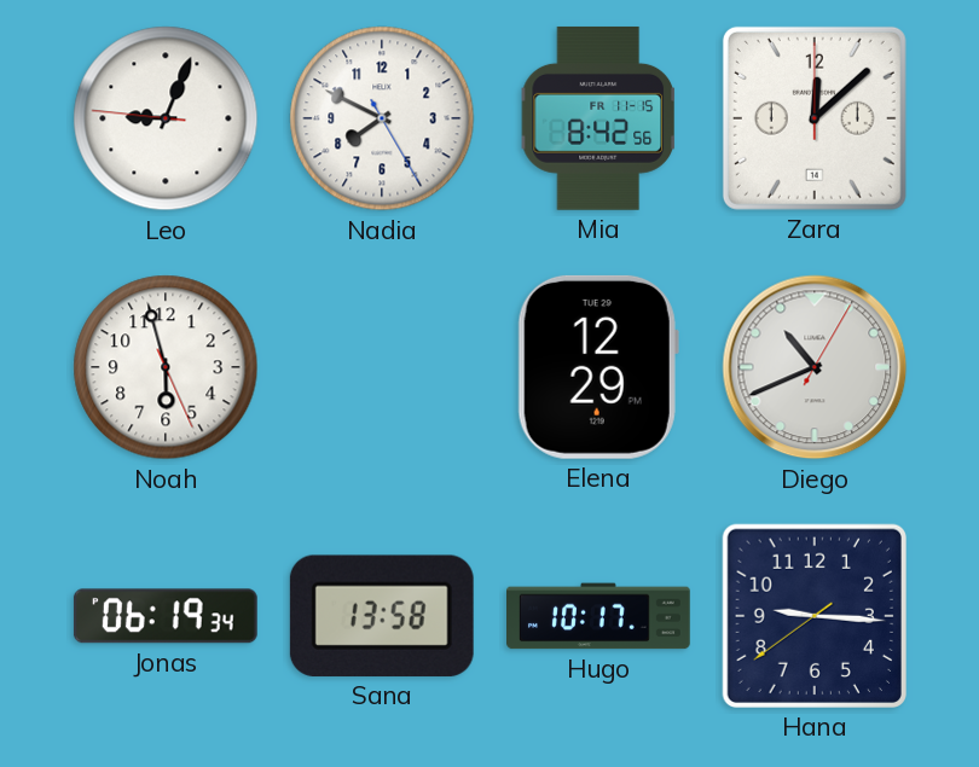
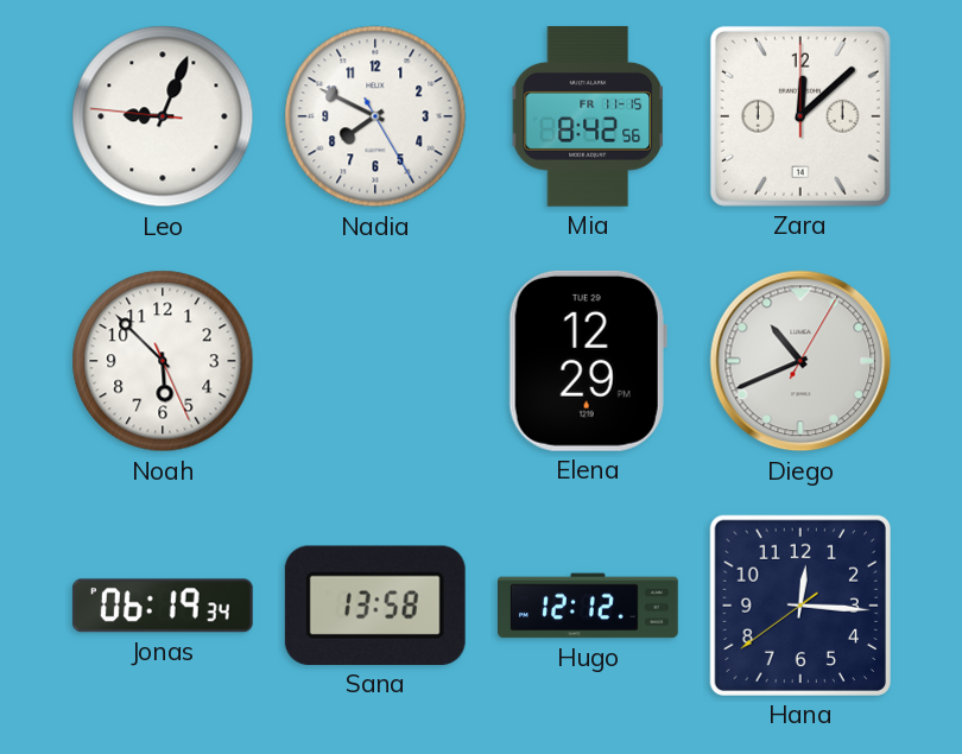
Noah: 5:57 -> 5:52 (163, 361)
Hugo: 10:17 -> 12:12 (589, 606)
Hana: 9:15 -> 12:15 (800, 606)
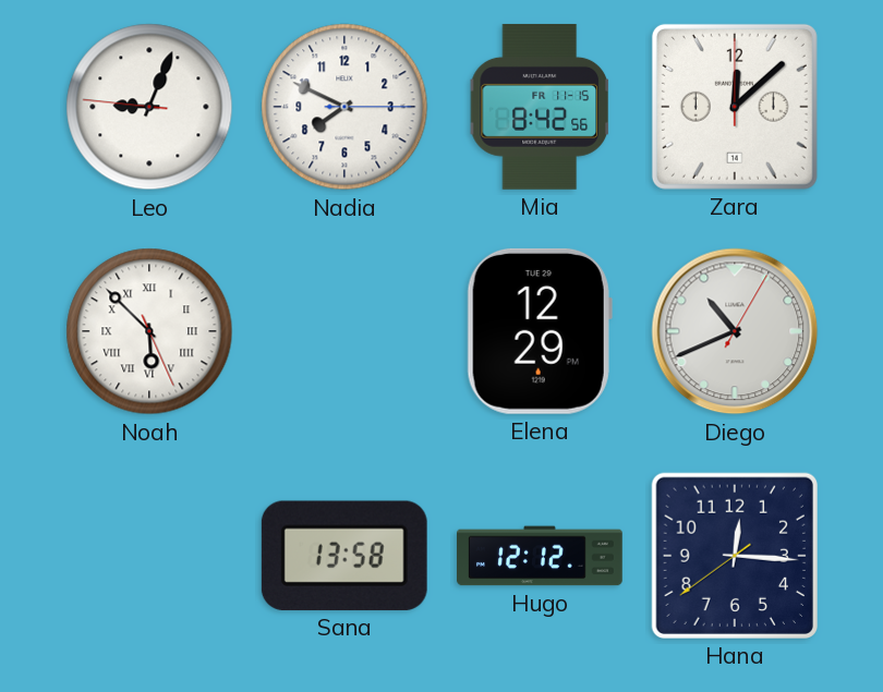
Nadia: 7:49:25 -> 7:49:15 (344, 107)
Noah numerals: Arabic -> Roman (149, 331)
Jonas: 06:19 -> none (163, 606)
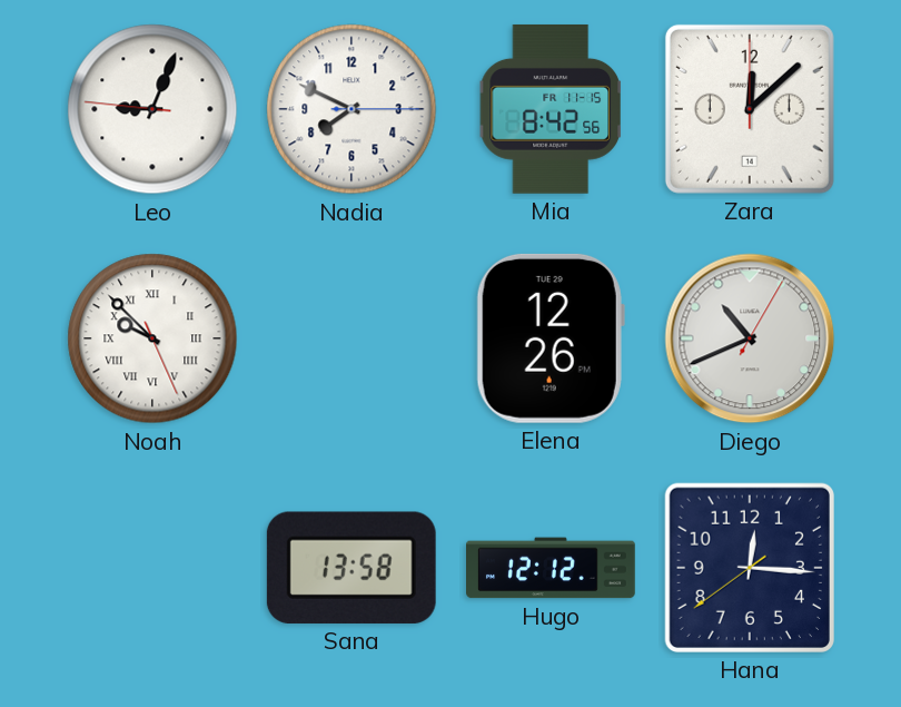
Noah: 5:52 -> 9:52 (152, 338)
Elena: 12:29 -> 12:26 (551, 338)
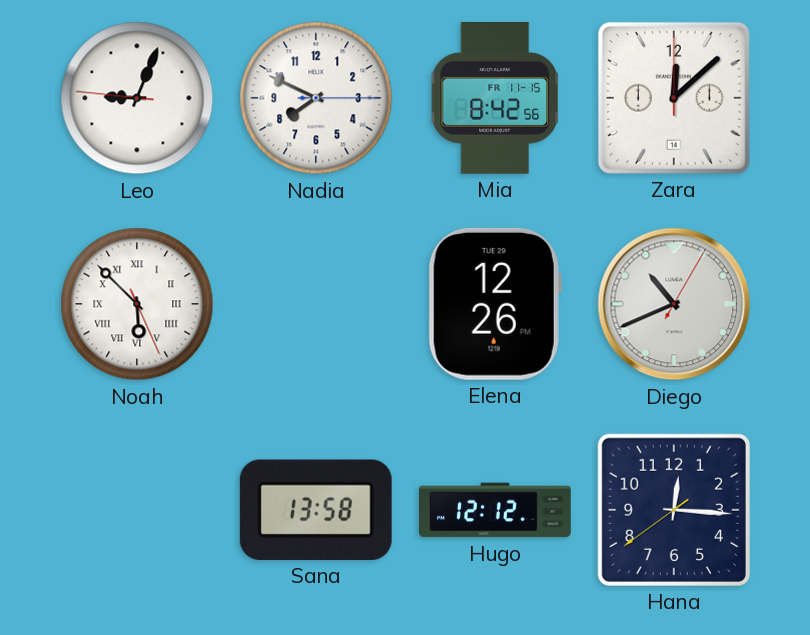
Noah: 9:52 -> 5:52 (137, 304)
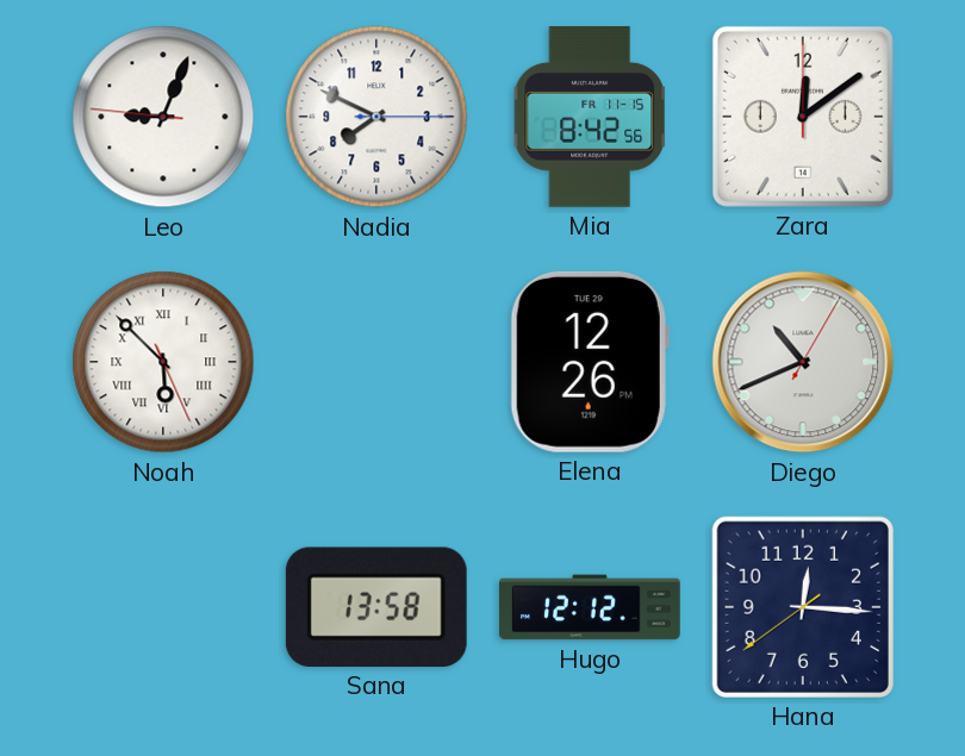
Zara: 12:08 -> 12:09 (803, 117)
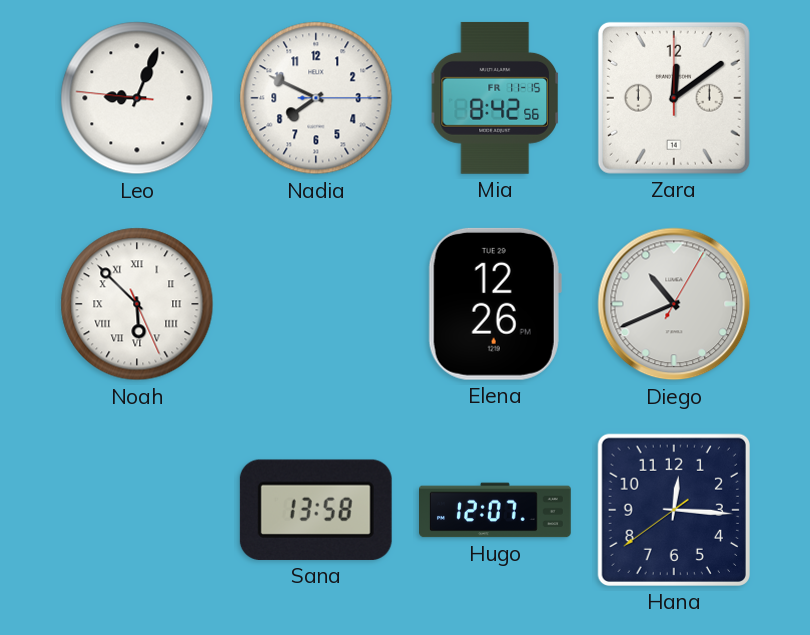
Hugo: 12:12 -> 12:07 (496, 510)
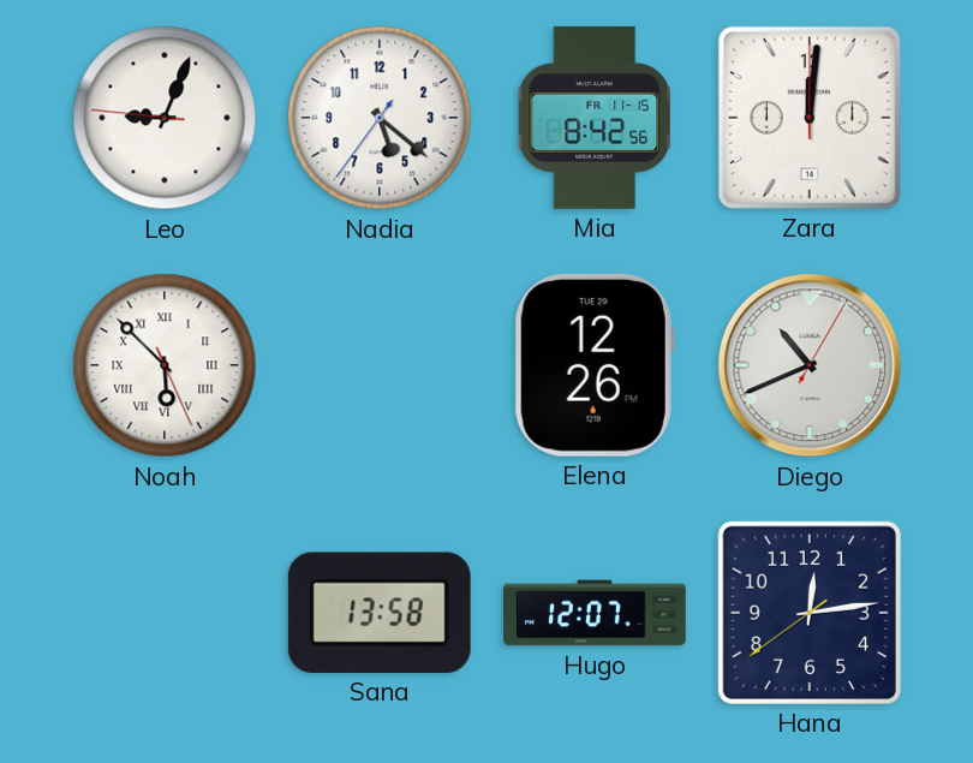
Nadia: 7:49 -> 5:21 (380, 118)
Zara: 12:09 -> 12:01 (810, 118)
Hana: 12:15 -> 12:13 (810, 613)
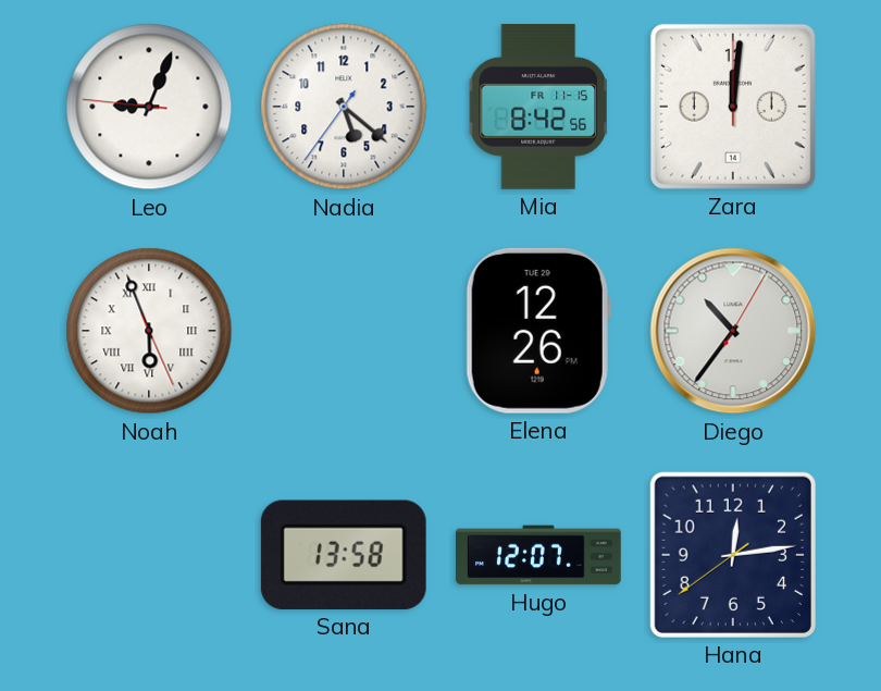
Noah: 5:52 -> 5:56 (149, 331)
Diego: 10:41 -> 10:36 (733, 331)
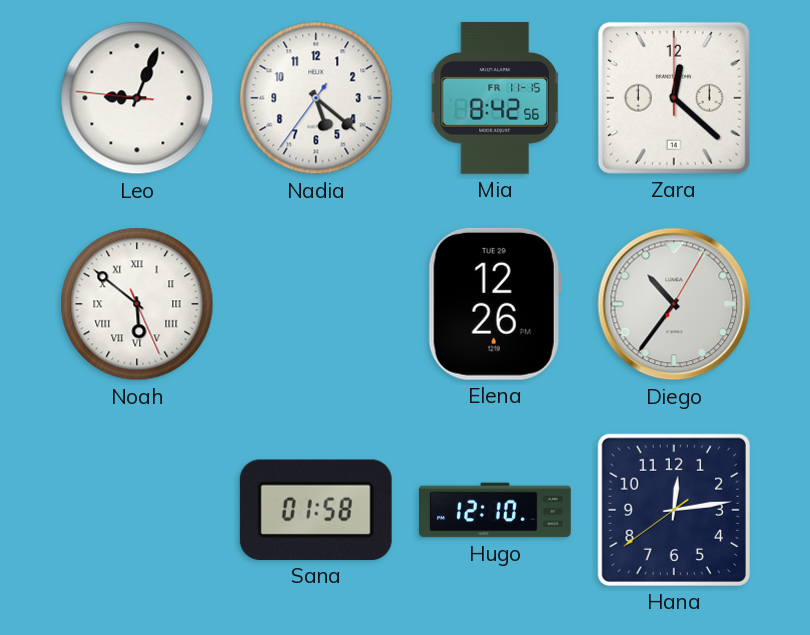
Zara: 12:01 -> 12:22 (674, 98)
Noah: 5:56 -> 5:51 (137, 304)
Sana: 13:58 -> 01:58 (316, 510)
Hugo: 12:07 -> 12:10 (496, 510)
